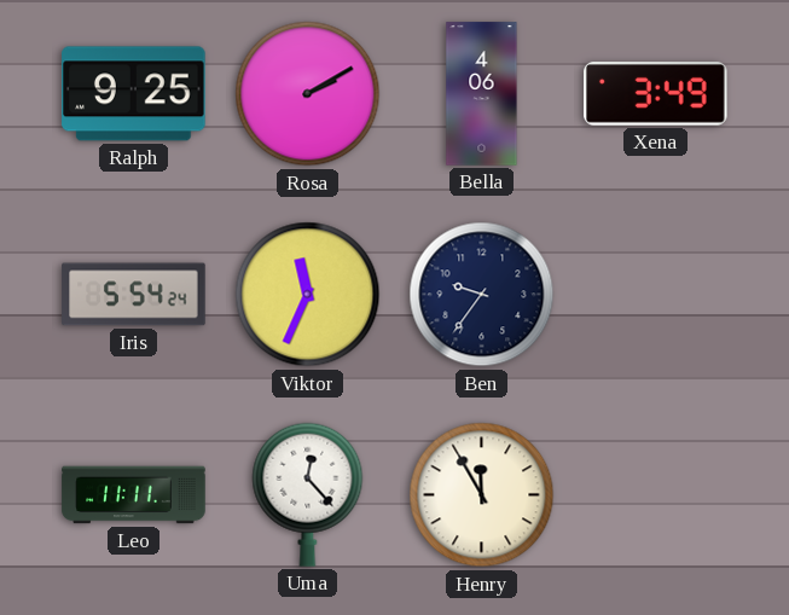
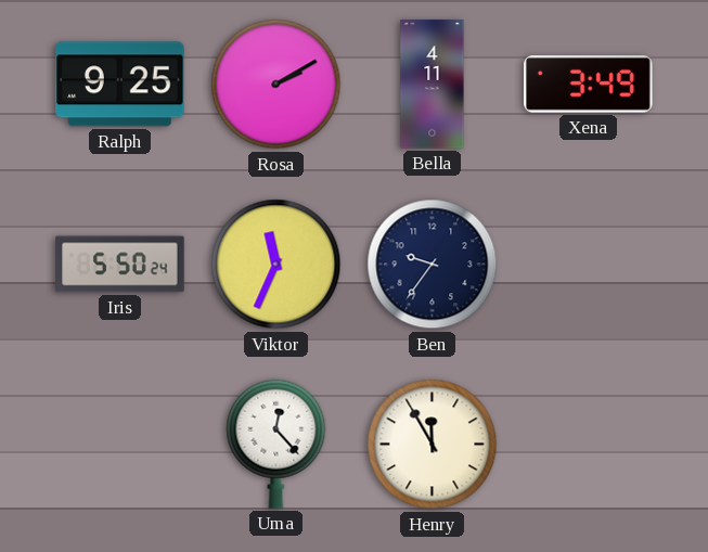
Bella: 4:06 -> 4:11 (433, 85)
Iris: 5:54 -> 5:50 (120, 265)
Leo: 11:11 -> none (134, 495)
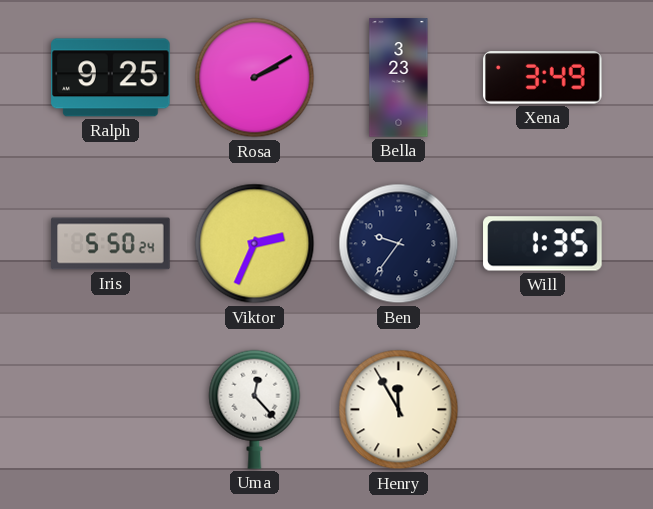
Bella: 4:11 -> 3:23 (399, 78)
Viktor: 11:34 -> 2:34 (255, 244)
Will: none -> 1:35 (543, 244)
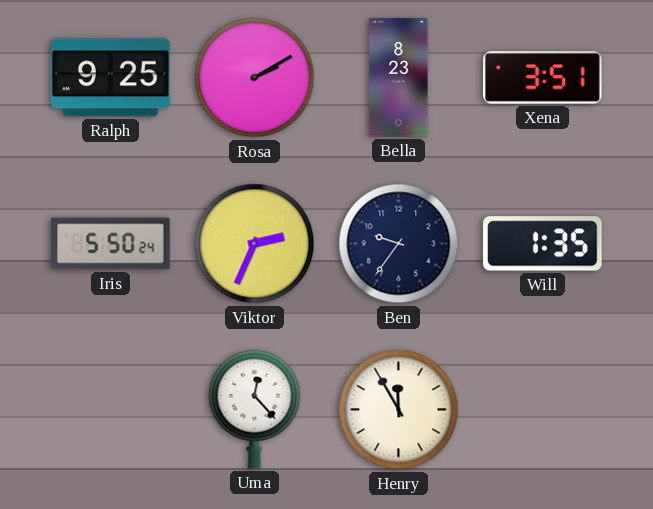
Bella: 3:23 -> 8:23 (399, 78)
Xena: 3:49 -> 3:51 (543, 78)
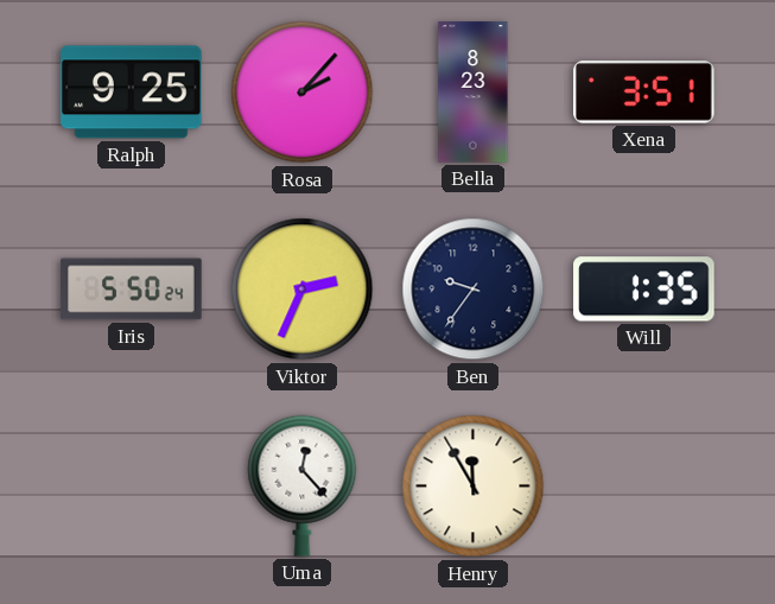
Rosa: 2:10 -> 2:07 (303, 93)
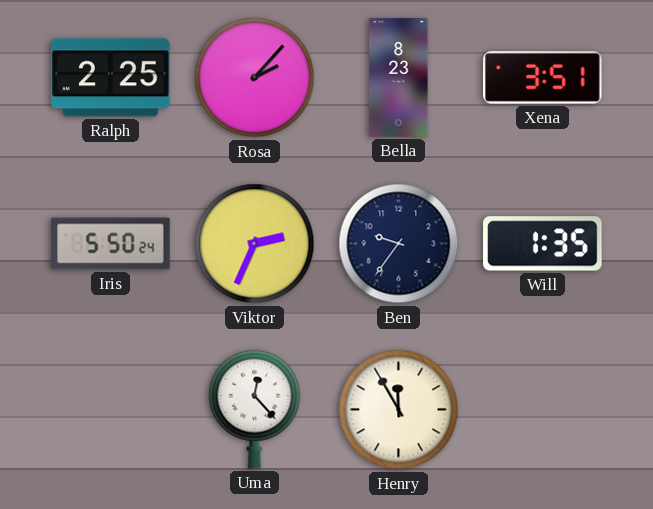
Ralph: 9:25 -> 2:25 (111, 78)
